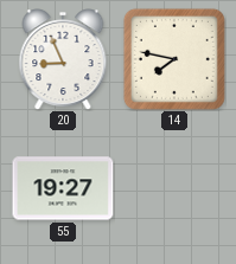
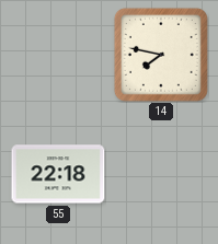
20: 8:56 -> none (63, 59)
55: 19:27 -> 22:18 (58, 174)
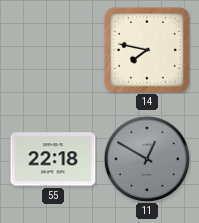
11: none -> 12:50 (147, 159)
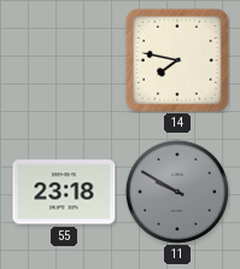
55: 22:18 -> 23:18 (64, 192)
11: 12:50 -> 9:50 (177, 192)
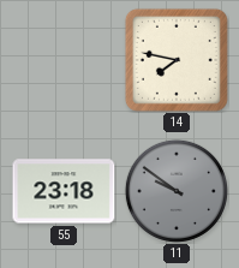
11: 9:50 -> 9:51 (177, 191)
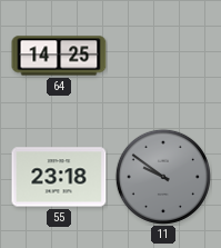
64: none -> 14:25 (59, 56)
14: 7:47 -> none (177, 60)
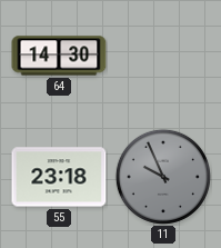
64: 14:25 -> 14:30 (59, 56)
11: 9:51 -> 9:56 (163, 177)
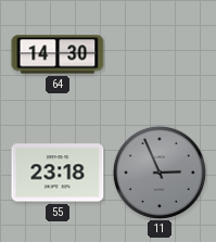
11: 9:56 -> 2:56 (160, 173)
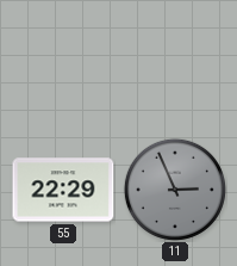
64: 14:30 -> none (58, 54)
55: 23:18 -> 22:29 (63, 190)
